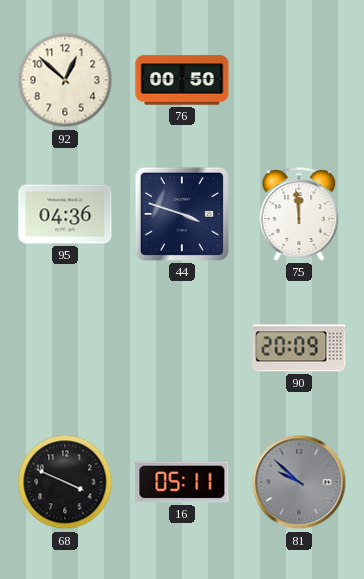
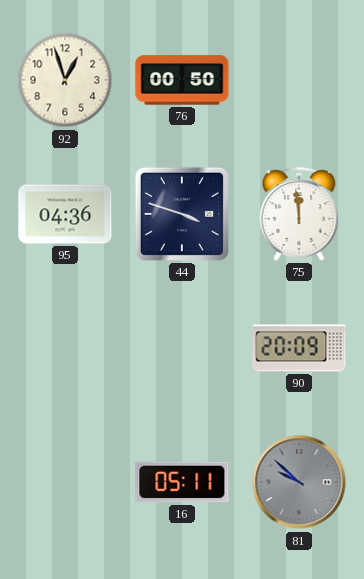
92: 12:52 -> 12:57 (65, 80)
68: 3:49 -> none (65, 482)
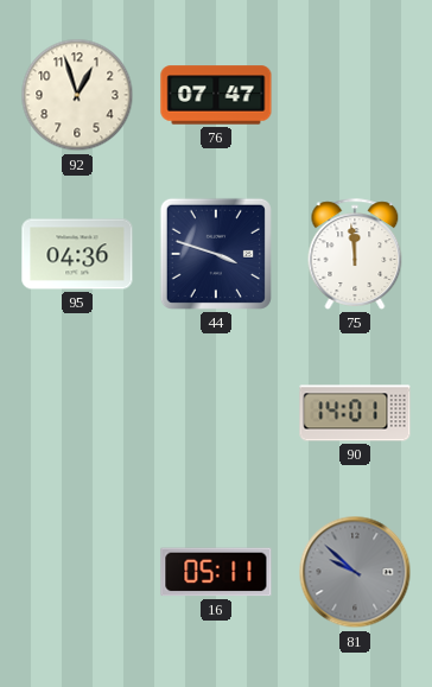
76: 00:50 -> 07:47 (216, 95)
90: 20:09 -> 14:01 (355, 413)
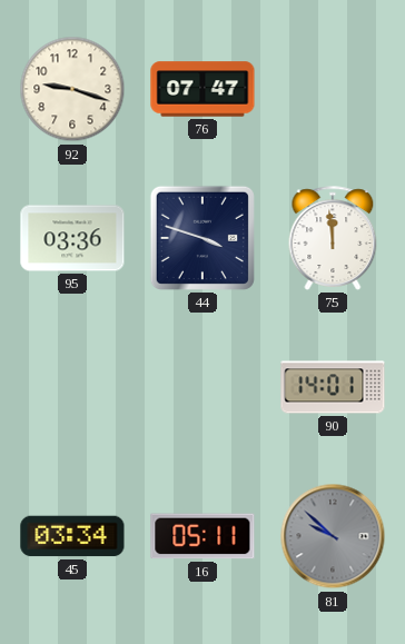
92: 12:57 -> 9:18 (72, 89)
95: 04:36 -> 03:36 (72, 238)
45: none -> 03:34 (72, 536)
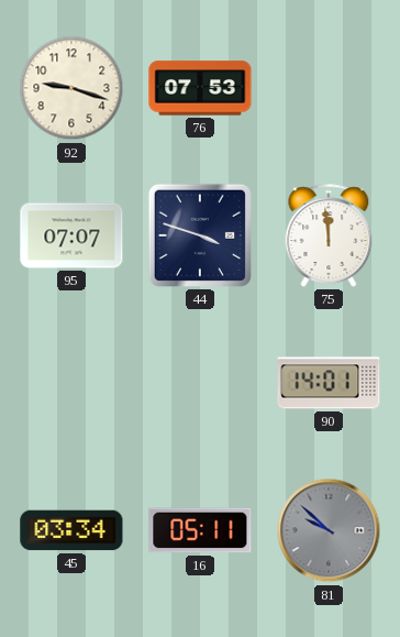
76: 07:47 -> 07:53 (200, 88)
95: 03:36 -> 07:07 (71, 235)
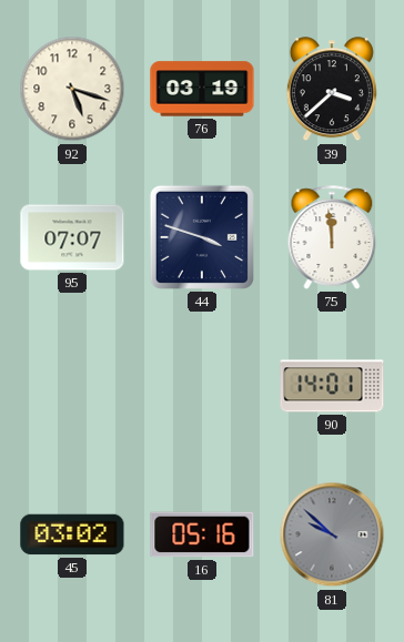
92: 9:18 -> 5:18 (72, 89)
76: 07:53 -> 03:19 (202, 89)
39: none -> 3:38 (332, 90)
45: 03:34 -> 03:02 (72, 534)
16: 05:11 -> 05:16 (202, 534)
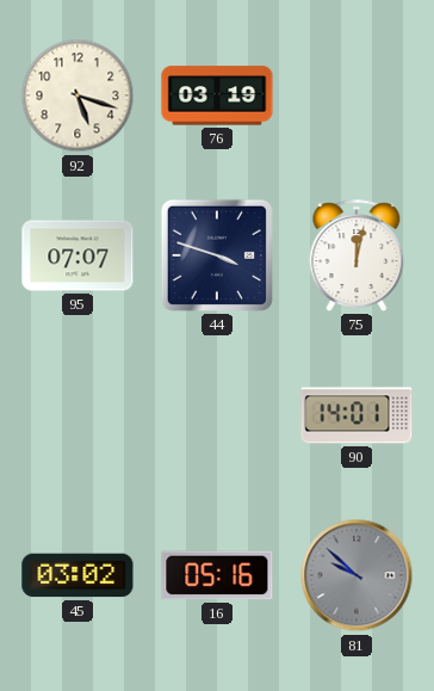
39: 3:38 -> none (332, 90)
75: 11:59 -> 12:02 (356, 255)
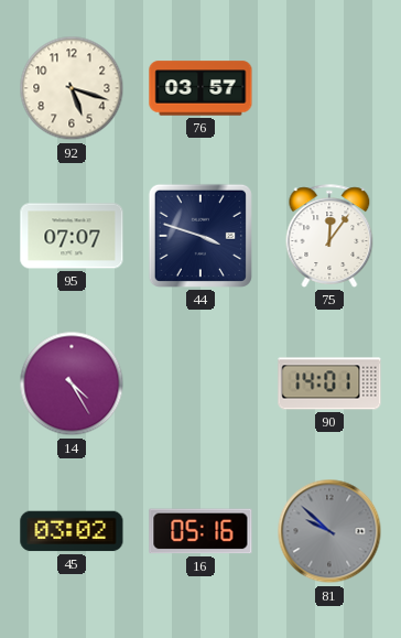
76: 03:19 -> 03:57 (201, 88)
75: 12:02 -> 12:06 (329, 236)
14: none -> 4:25 (72, 383)
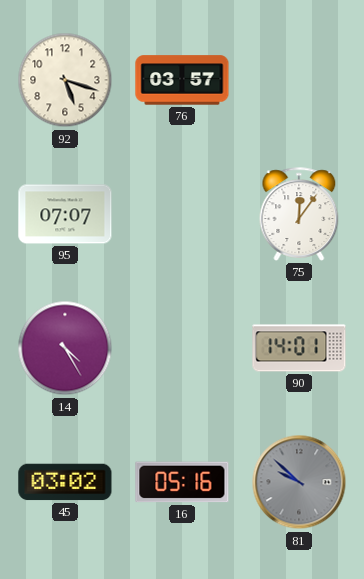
44: 3:48 -> none (201, 236)
